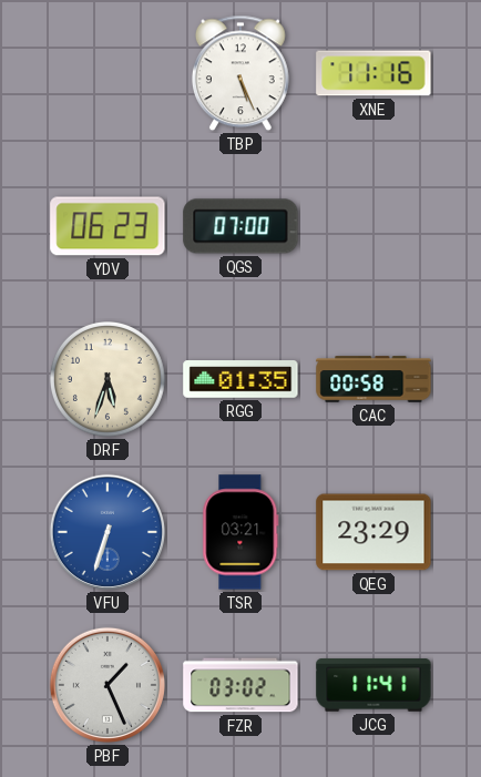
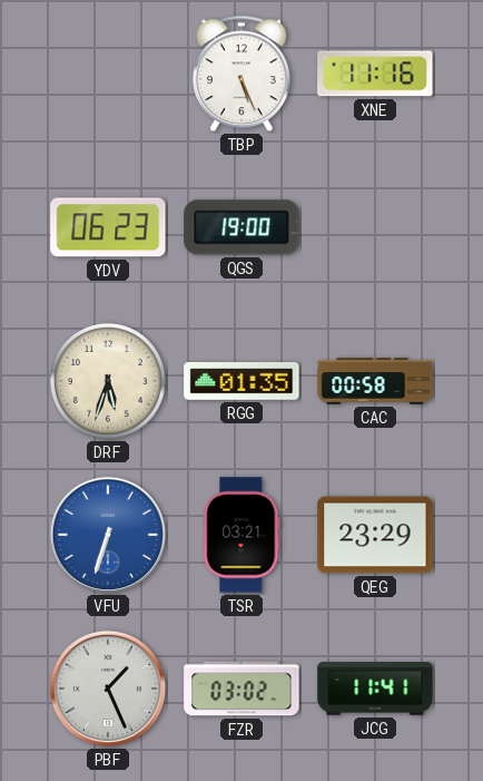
QGS: 07:00 -> 19:00 (241, 227)
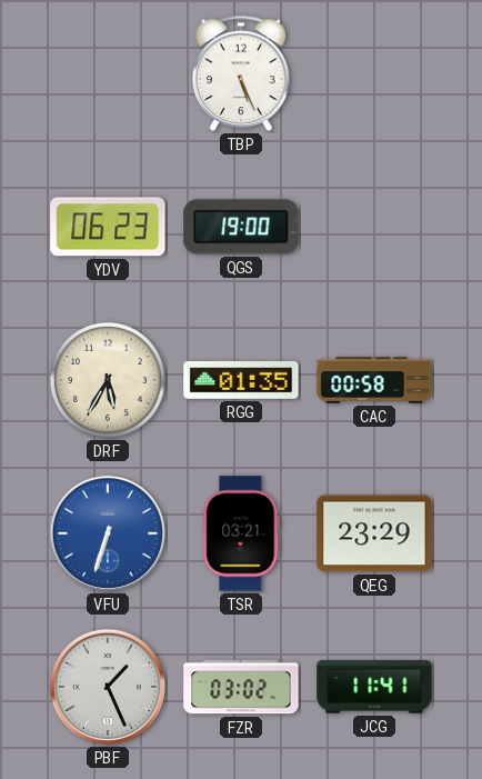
XNE: 11:16 -> none (375, 74)
DRF: 5:33 -> 5:35 (108, 380)
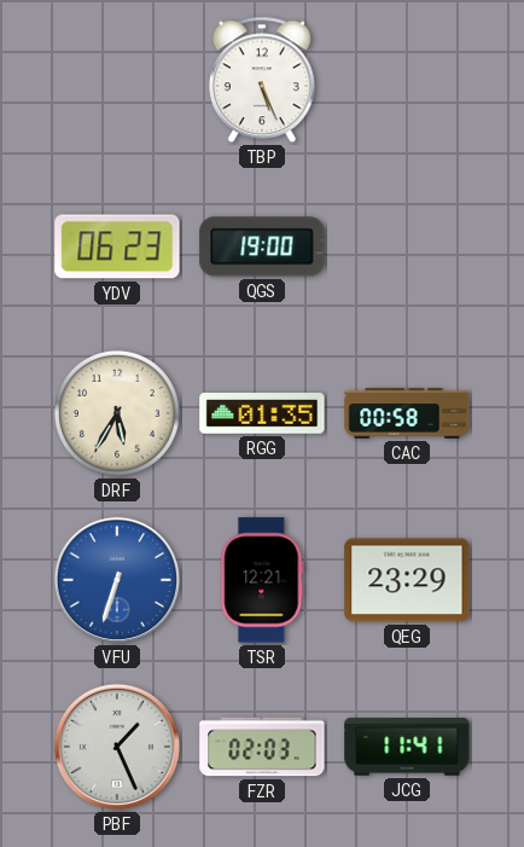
TSR: 03:21 -> 12:21 (262, 580)
FZR: 03:02 -> 02:03 (262, 747)
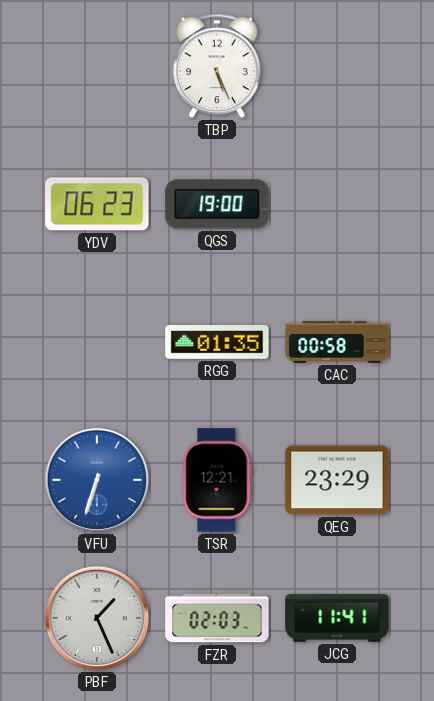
DRF: 5:35 -> none (117, 413)
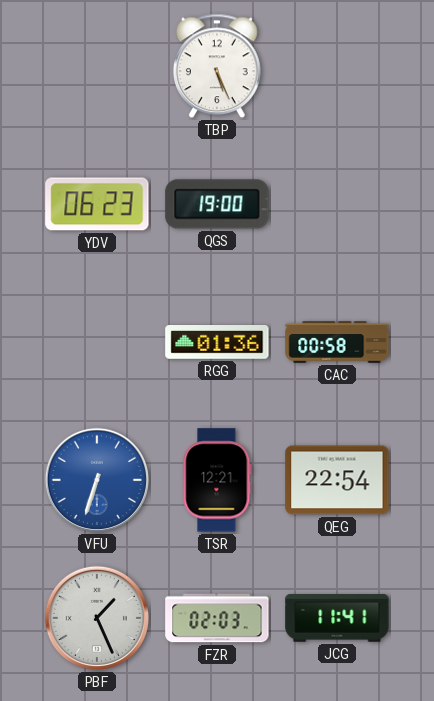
RGG: 01:35 -> 01:36 (217, 342)
QEG: 23:29 -> 22:54 (337, 480)
